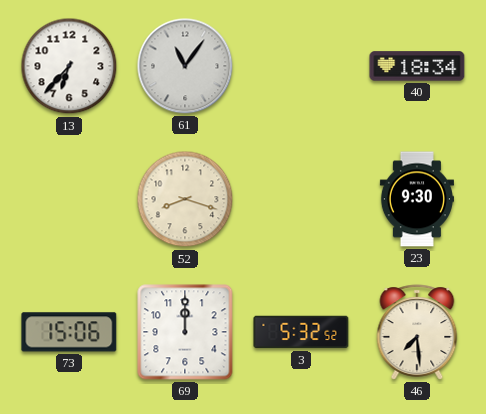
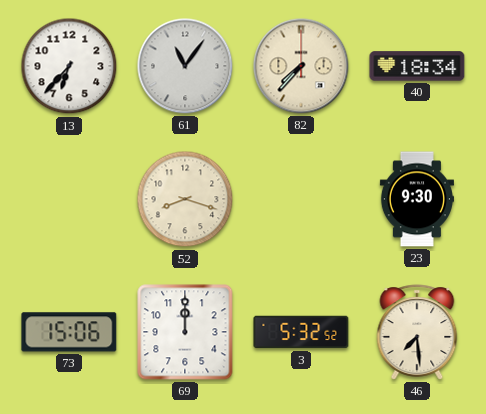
82: none -> 7:37 (301, 66)
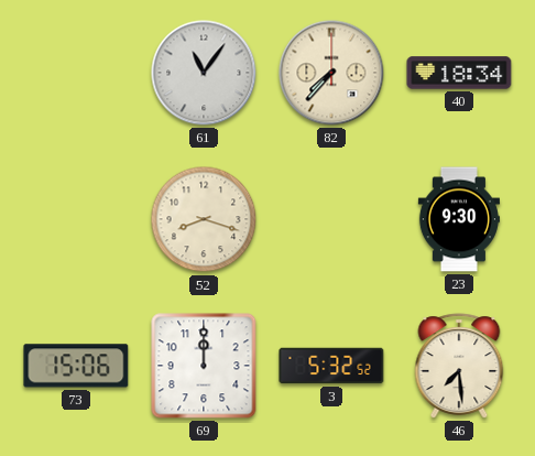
13: 6:37 -> none (69, 66)
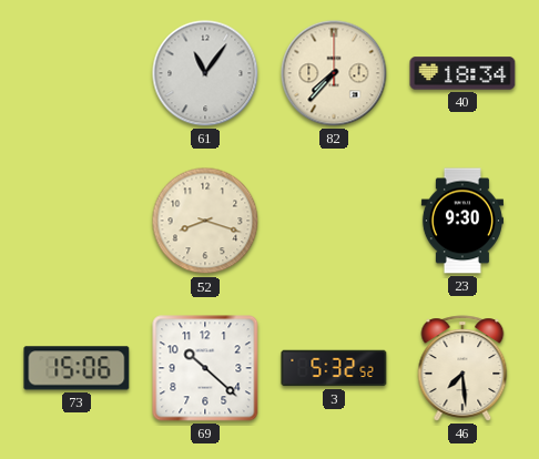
69: 12:00 -> 10:22 (205, 368)
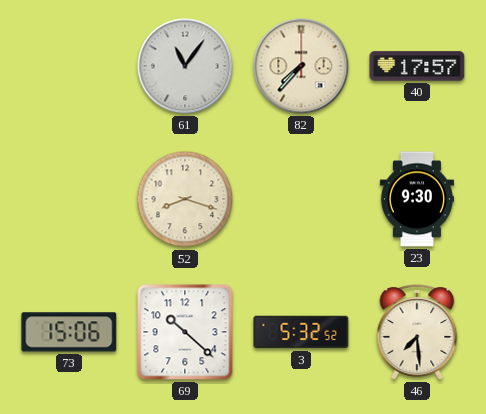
40: 18:34 -> 17:57 (417, 66)
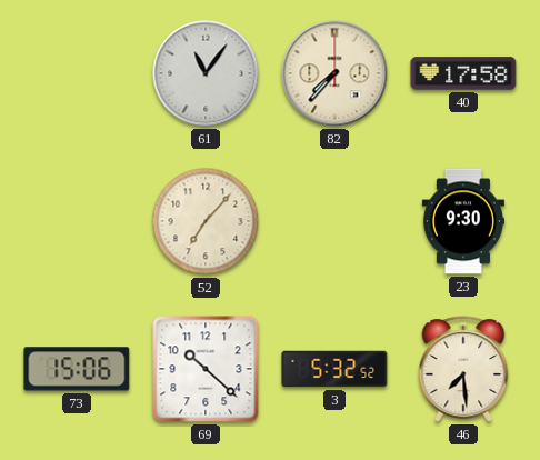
40: 17:57 -> 17:58 (463, 73)
52: 8:18 -> 7:07 (206, 221)
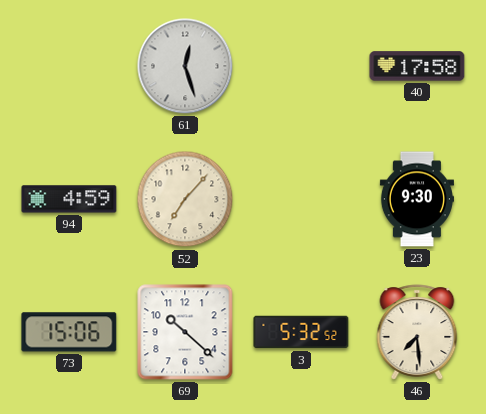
61: 11:06 -> 12:27 (185, 66)
82: 7:37 -> none (334, 73)
94: none -> 4:59 (69, 199)
